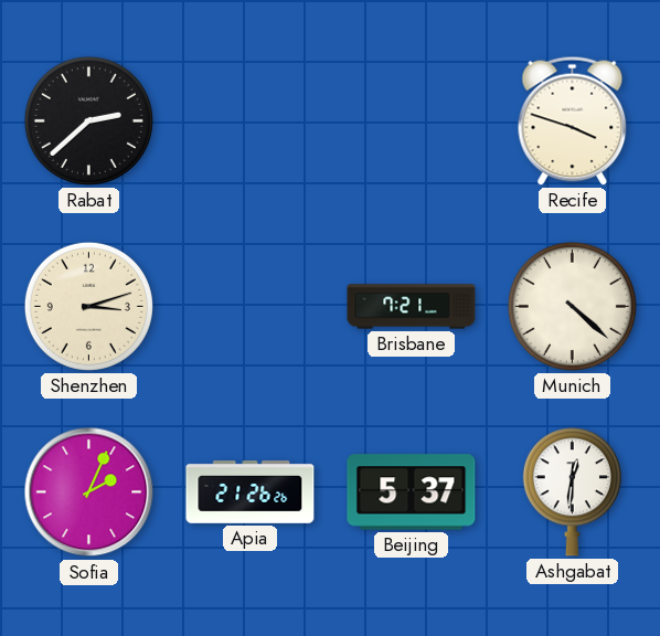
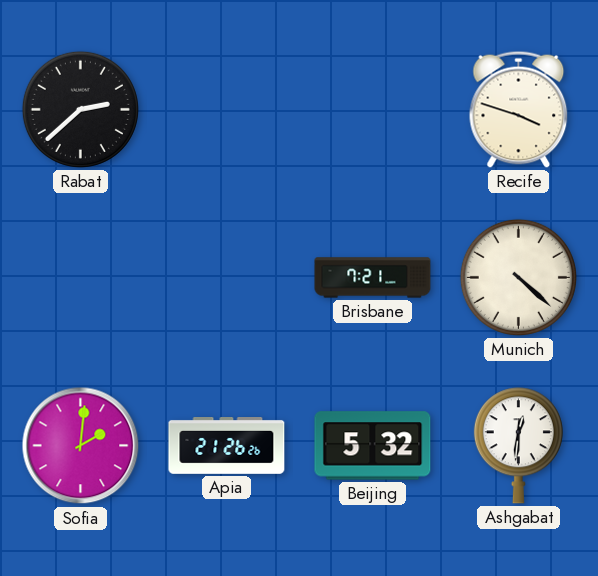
Shenzhen: 3:12 -> none (88, 306)
Sofia: 2:04 -> 2:01 (81, 446)
Beijing: 5:37 -> 5:32 (373, 446)
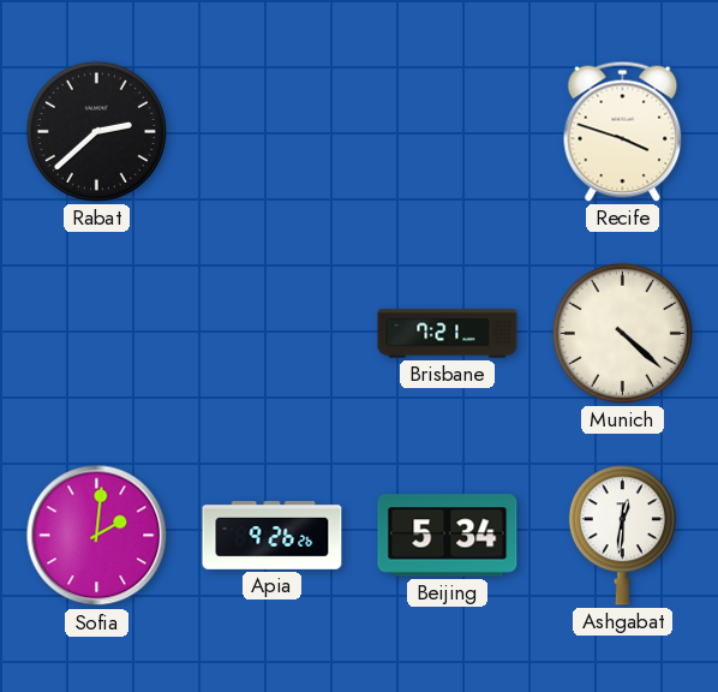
Apia: 21:26 -> 9:26 (273, 536)
Beijing: 5:32 -> 5:34 (448, 536)
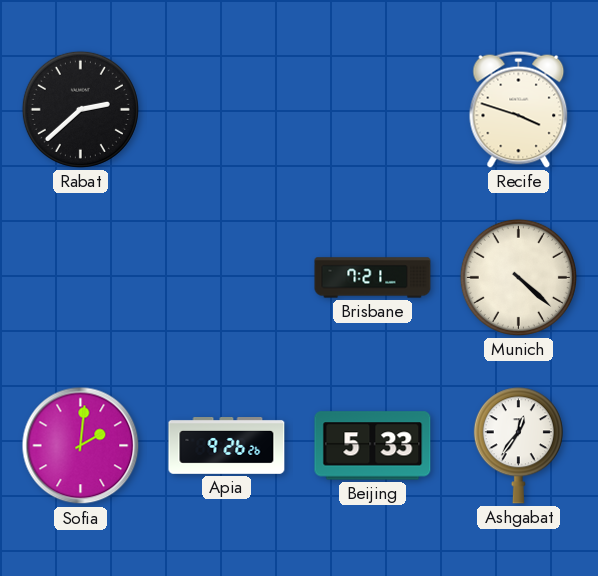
Beijing: 5:34 -> 5:33 (373, 446)
Ashgabat: 12:31 -> 12:36 (518, 446)
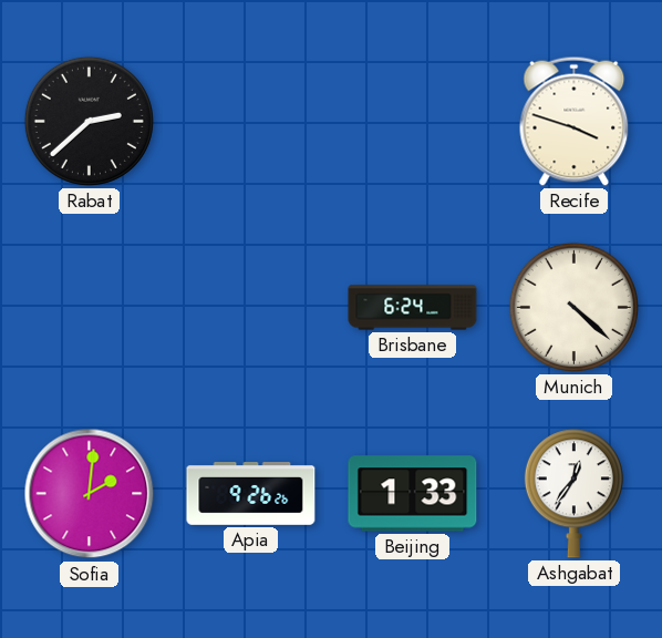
Brisbane: 7:21 -> 6:24 (413, 308)
Beijing: 5:33 -> 1:33 (413, 494)
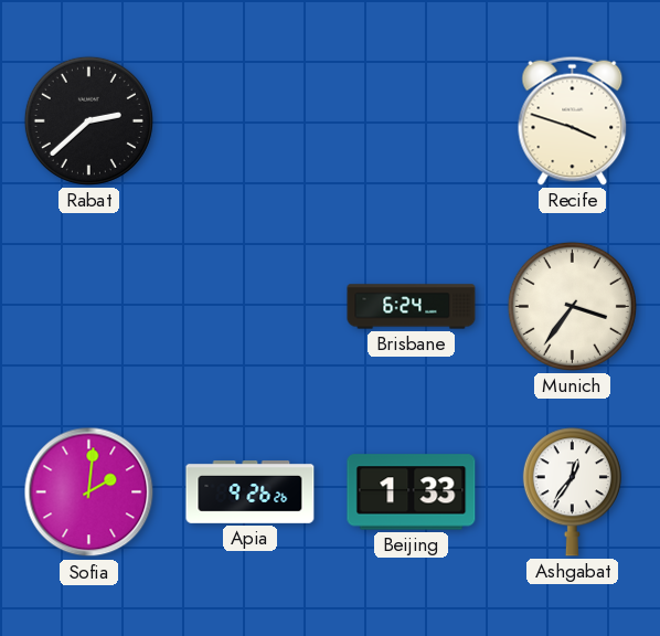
Munich: 4:22 -> 3:36 (572, 306)
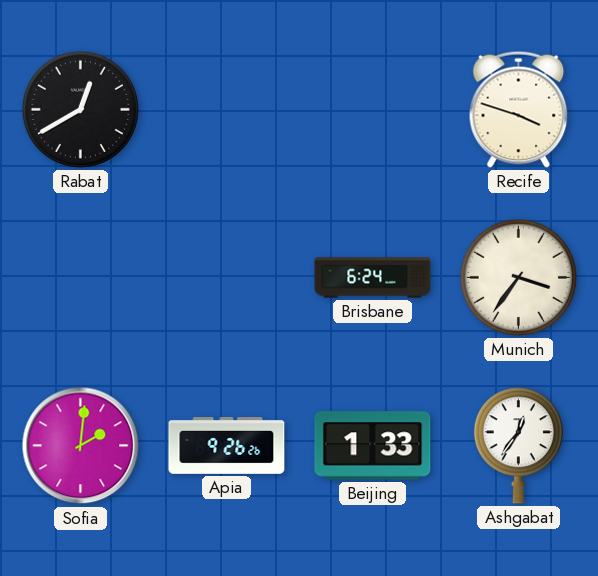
Rabat: 2:38 -> 12:40 (80, 109)
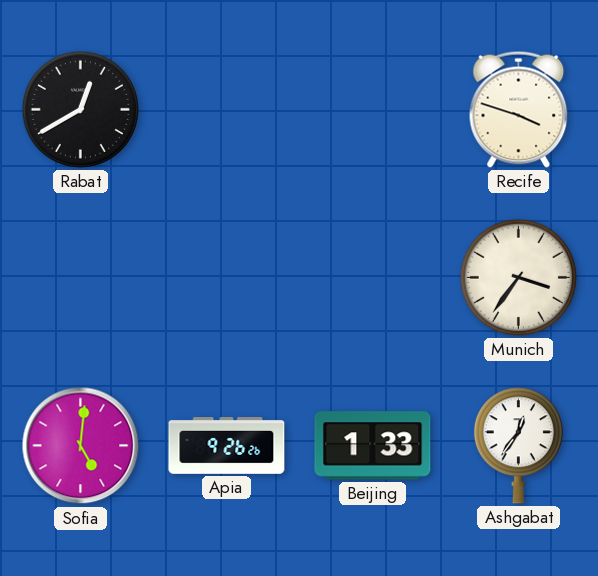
Brisbane: 6:24 -> none (373, 278)
Sofia: 2:01 -> 5:01 (81, 446)
